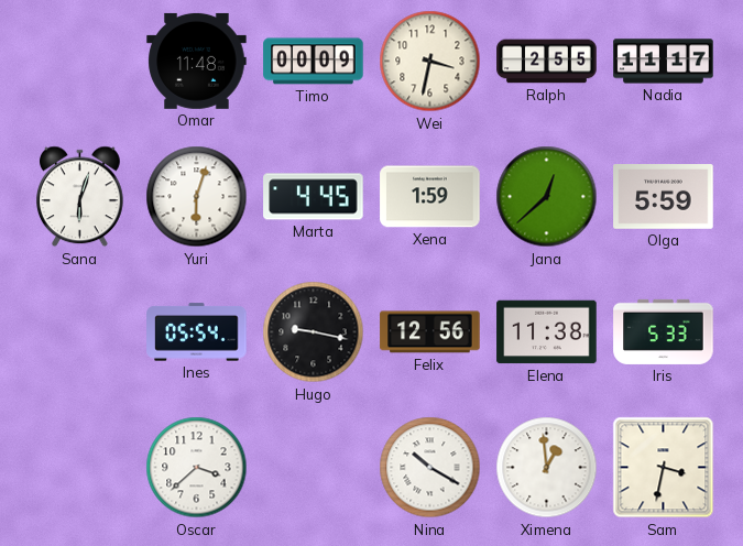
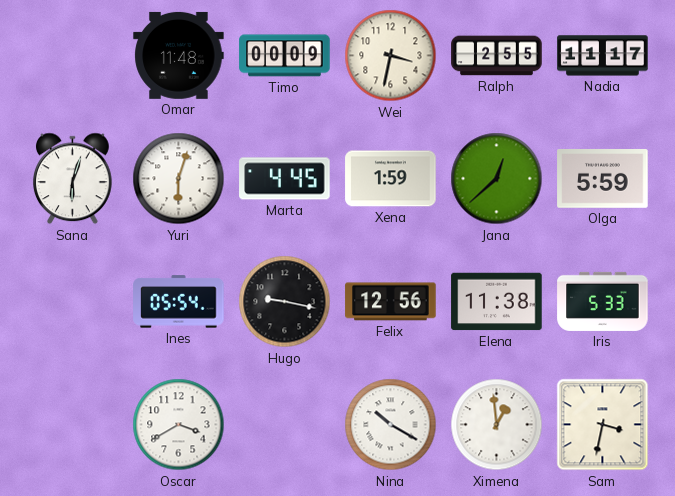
Oscar: 3:38 -> 3:40 (179, 425)
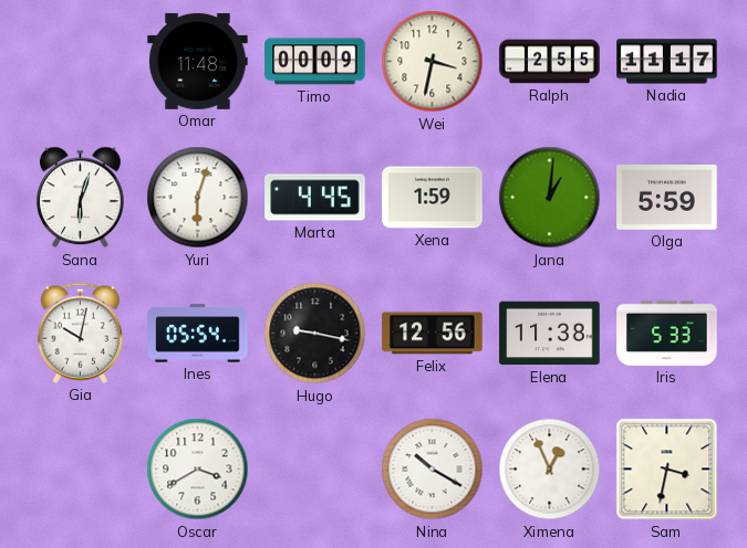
Jana: 12:38 -> 1:01 (550, 198)
Gia: none -> 10:02 (81, 333)
Ximena: 12:59 -> 12:56 (550, 470)
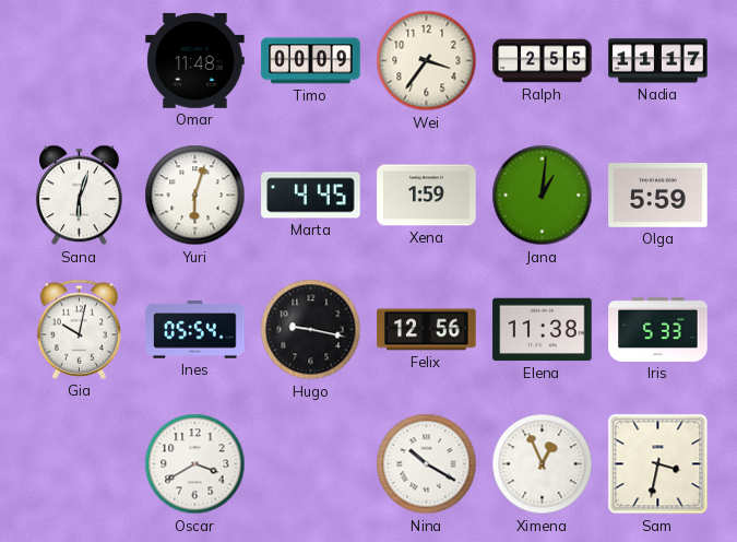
Wei: 3:32 -> 3:36 (427, 61)
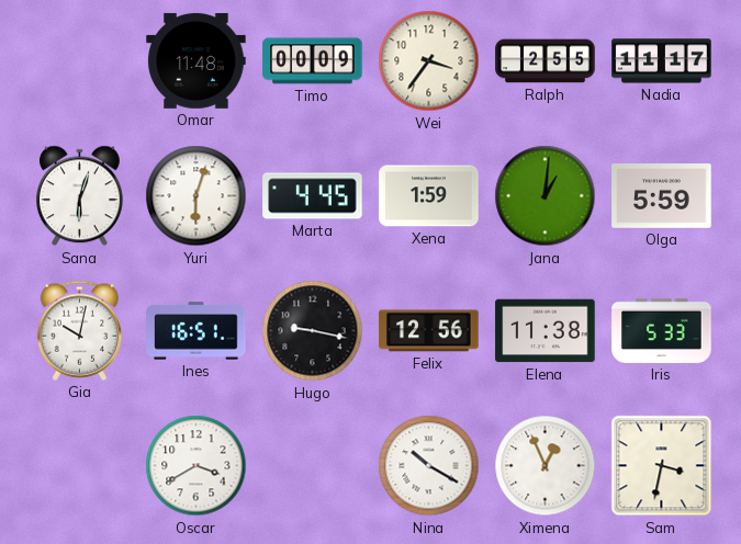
Ines: 05:54 -> 16:51 (197, 331)
